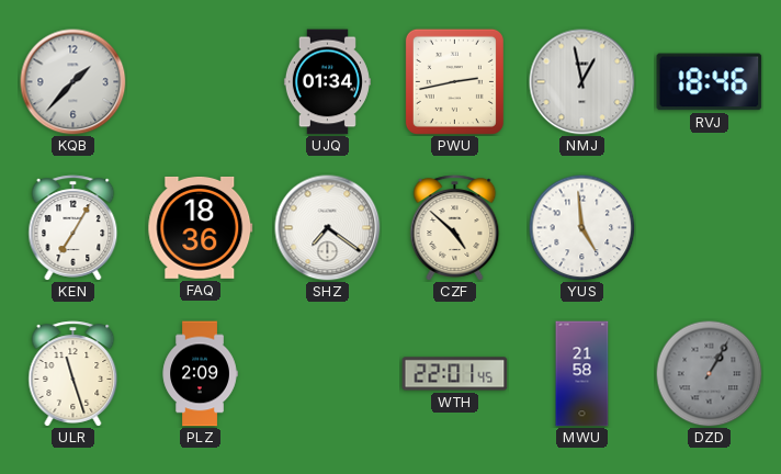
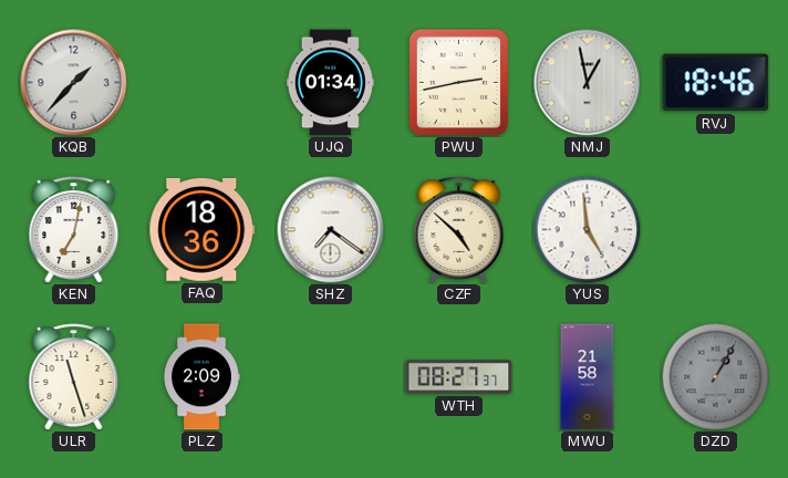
KEN: 7:05 -> 7:02 (74, 230)
WTH: 22:01 -> 08:27 (459, 377)
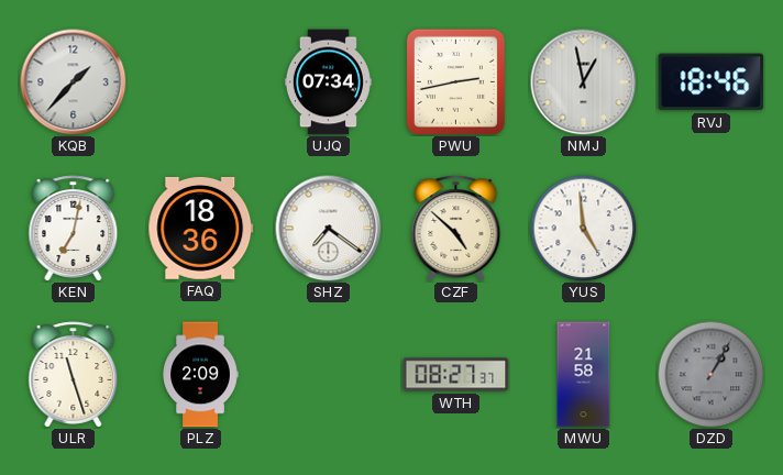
UJQ: 01:34 -> 07:34 (328, 82)
